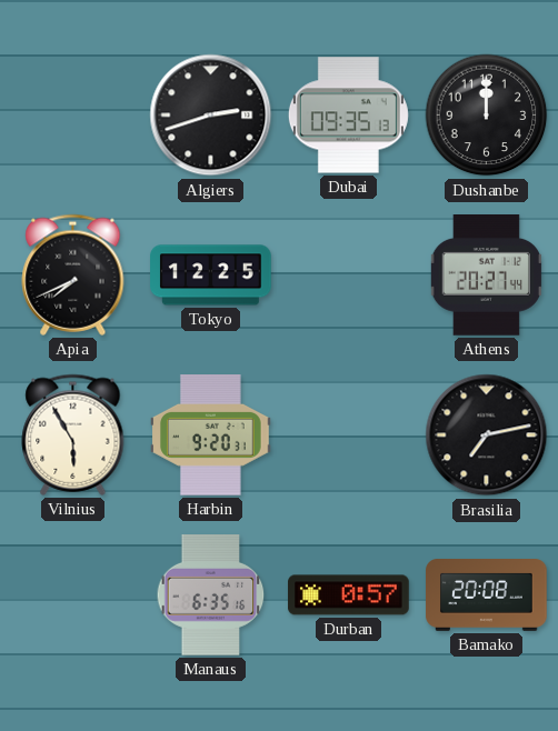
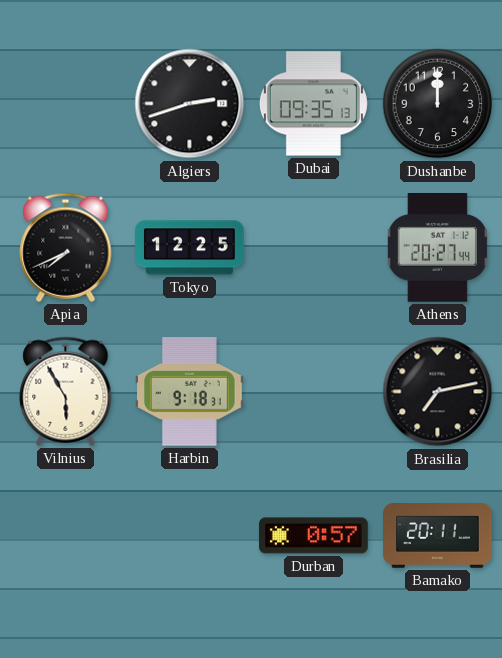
Harbin: 9:20 -> 9:18 (190, 392)
Manaus: 6:35 -> none (211, 595)
Bamako: 20:08 -> 20:11 (438, 536)
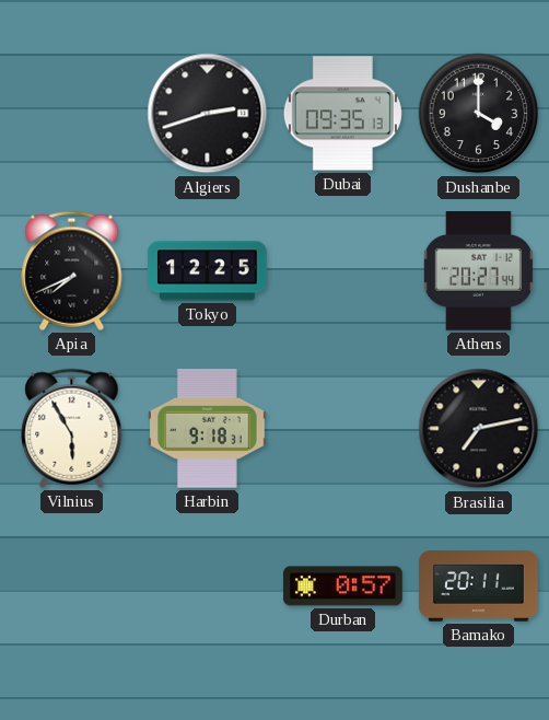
Dushanbe: 12:00 -> 4:00 (479, 114)
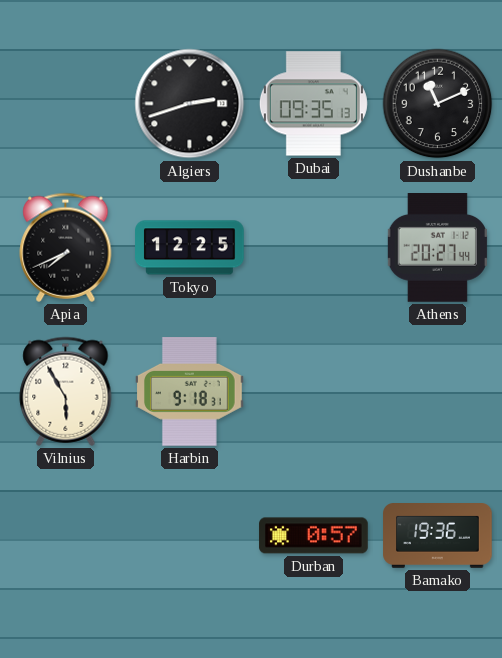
Dushanbe: 4:00 -> 11:11 (438, 104)
Brasilia: 7:13 -> none (479, 429)
Bamako: 20:11 -> 19:36 (438, 536)
